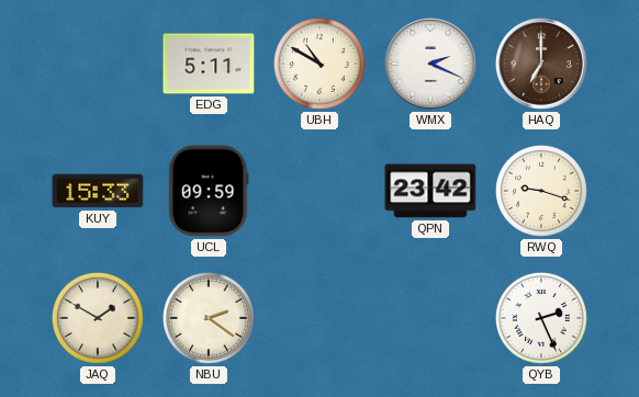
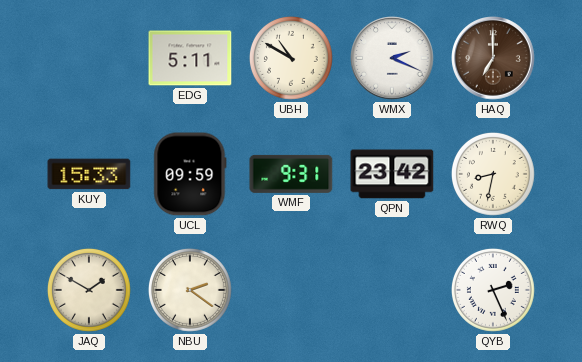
WMF: none -> 9:31 (291, 174)
RWQ: 9:18 -> 8:32 (493, 174)
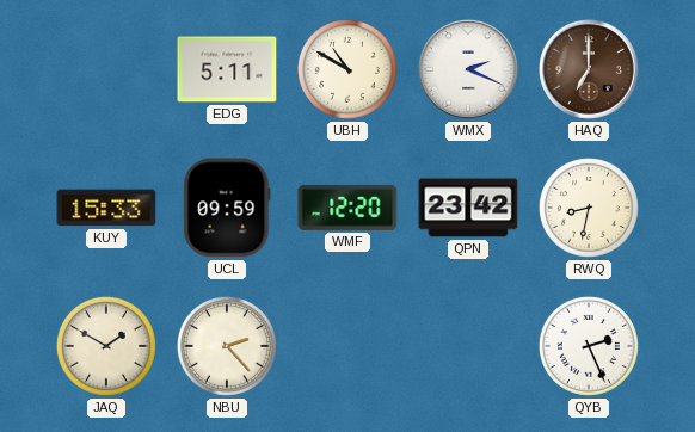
WMF: 9:31 -> 12:20 (347, 208)
NBU: 2:21 -> 2:23 (227, 346)
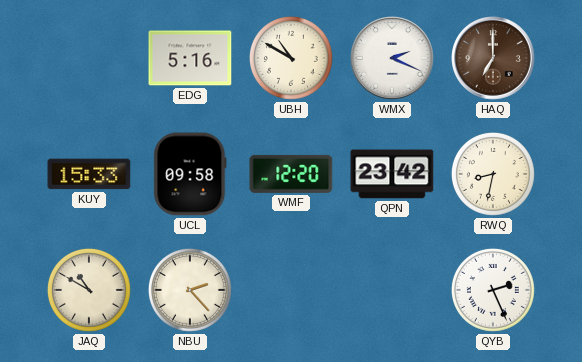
EDG: 5:11 -> 5:16 (190, 58)
UCL: 09:59 -> 09:58 (190, 174)
JAQ: 1:50 -> 10:50 (89, 290)
